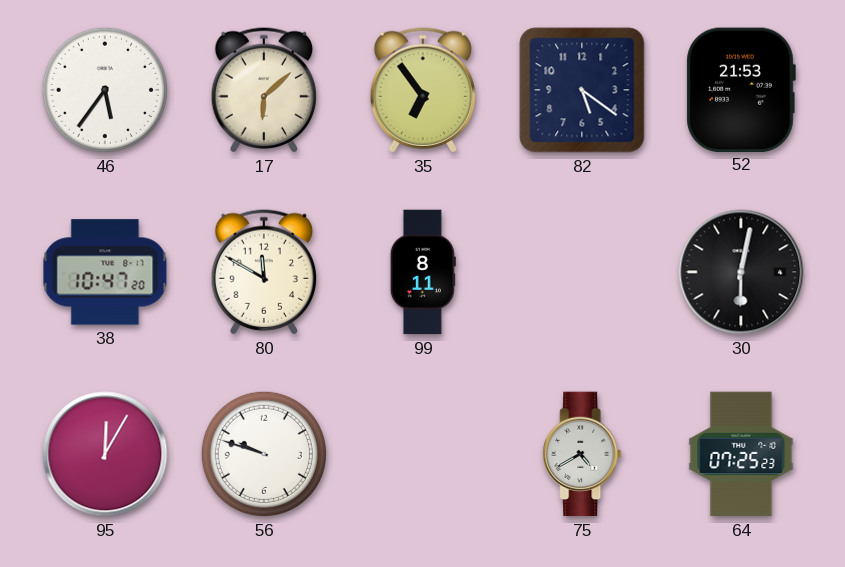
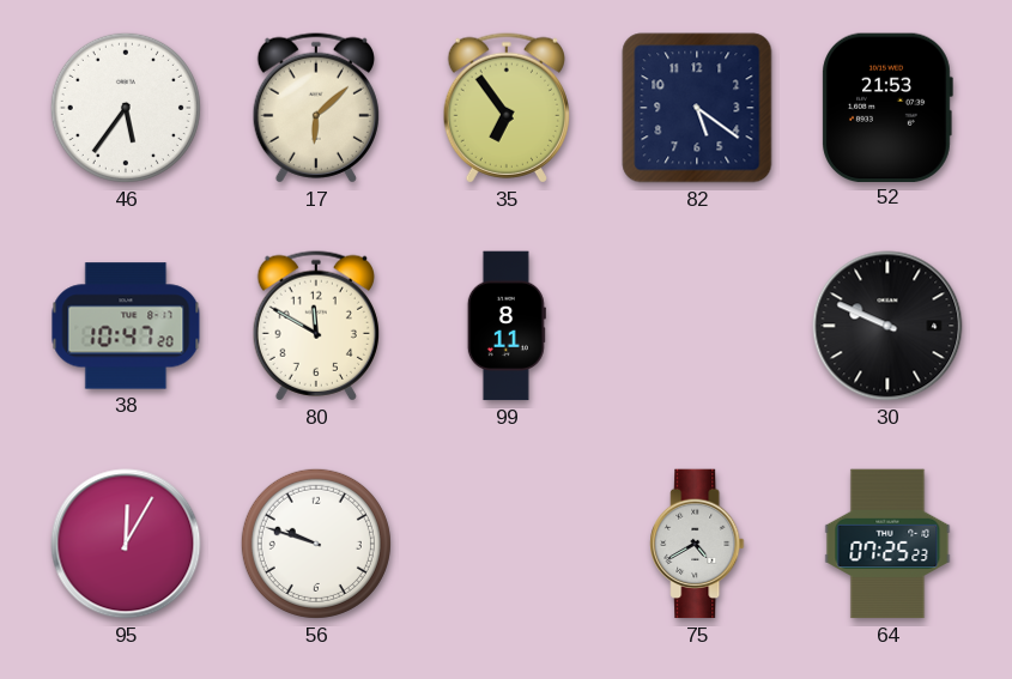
30: 6:02 -> 9:49 (887, 326)
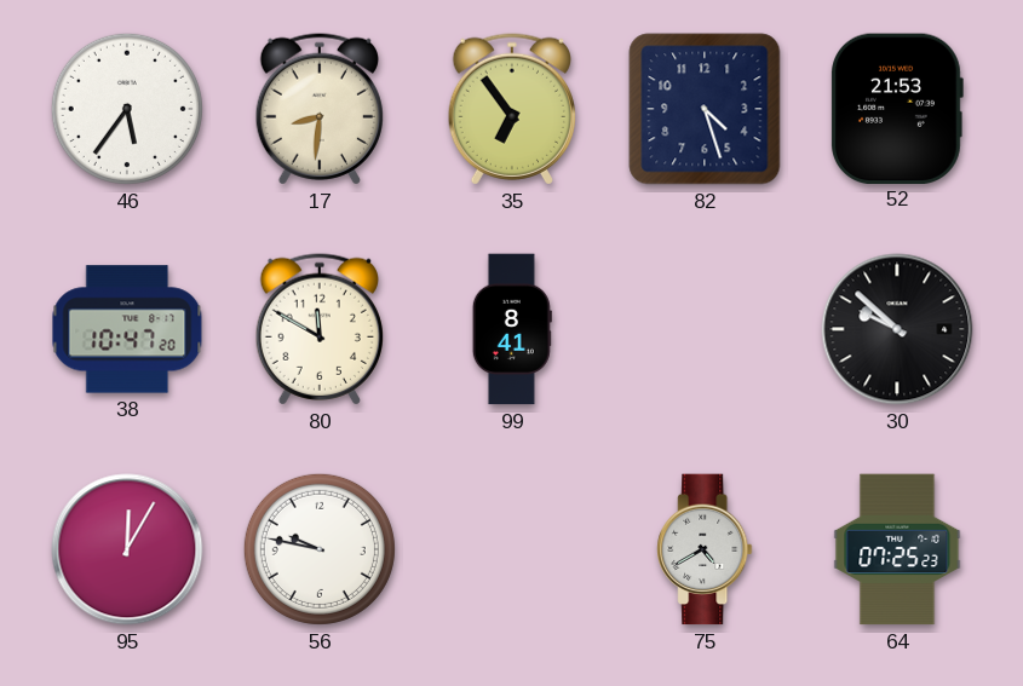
17: 6:08 -> 8:31 (318, 109)
82: 5:21 -> 4:27 (705, 109)
99: 8:11 -> 8:41 (512, 329)
30: 9:49 -> 9:52 (897, 329)
56: 9:48 -> 9:47 (320, 549)
